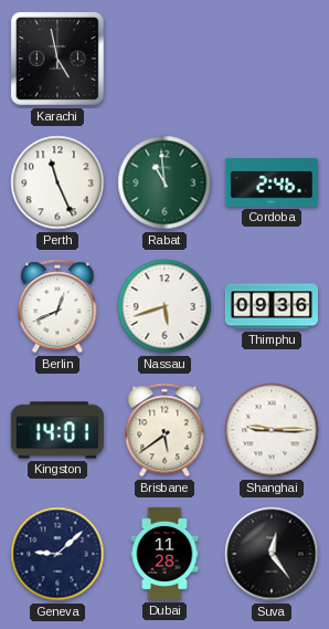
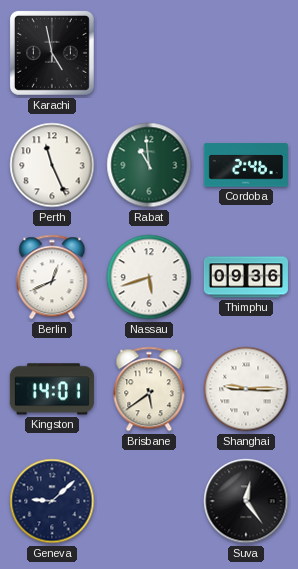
Dubai: 11:28 -> none (164, 554)
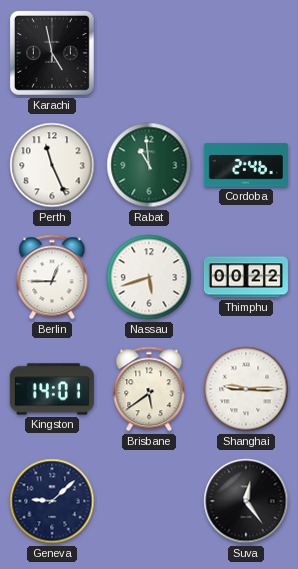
Berlin: 12:41 -> 12:45 (52, 277)
Thimphu: 09:36 -> 00:22 (246, 277)
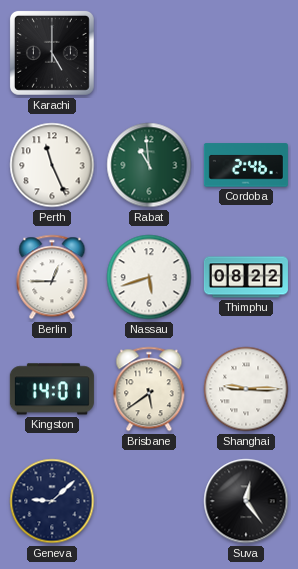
Karachi: 4:58 -> 5:00 (52, 53)
Thimphu: 00:22 -> 08:22 (246, 277)
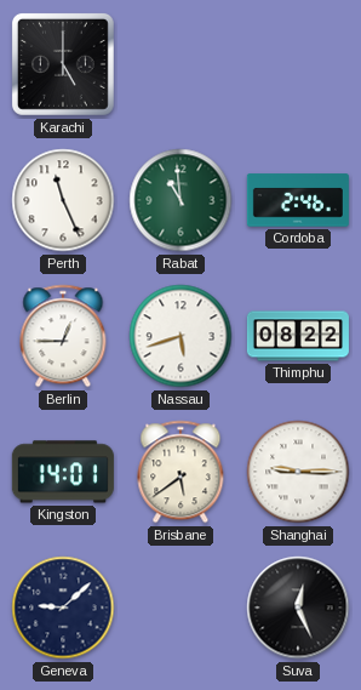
Suva: 12:24 -> 12:26 (298, 608)
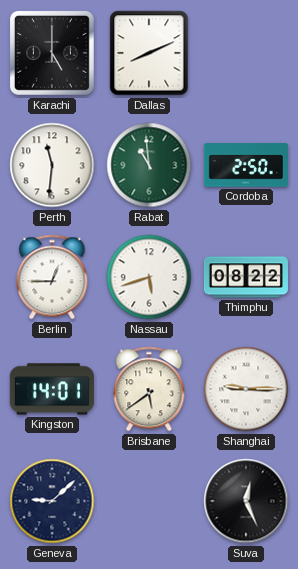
Dallas: none -> 8:11 (149, 53)
Perth: 11:26 -> 11:31 (52, 165)
Cordoba: 2:46 -> 2:50 (246, 165)
